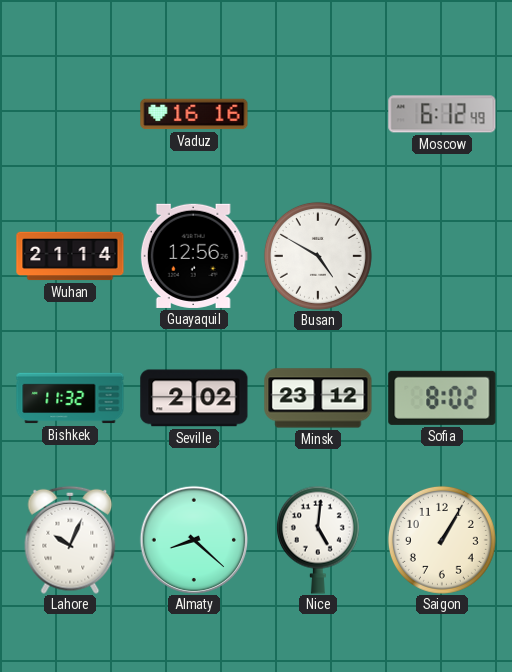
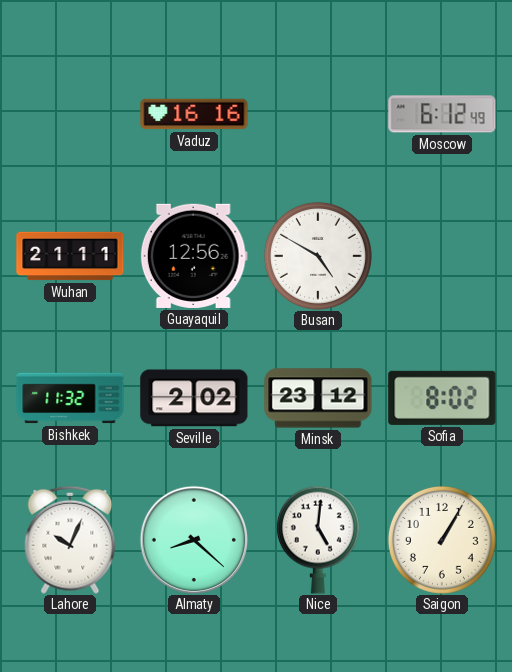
Wuhan: 21:14 -> 21:11 (70, 256)
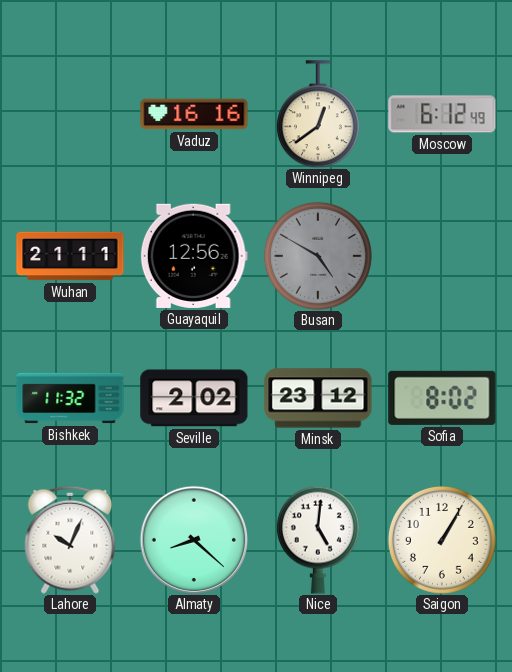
Winnipeg: none -> 12:39 (318, 114)
Busan dial: white -> grey (318, 256)
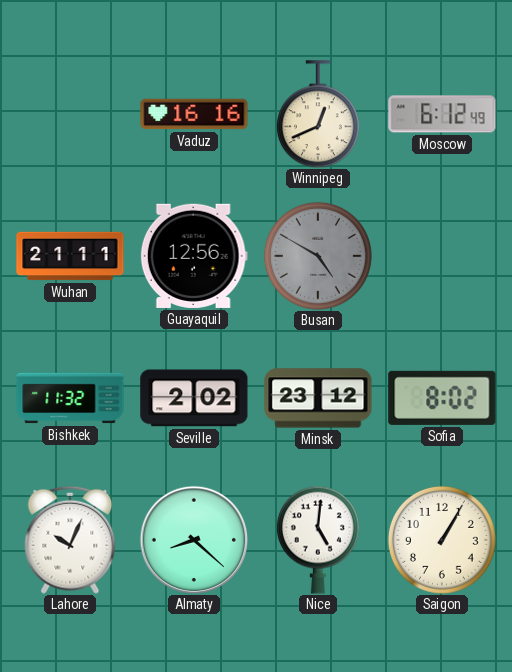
Winnipeg: 12:39 -> 12:41 (318, 114)
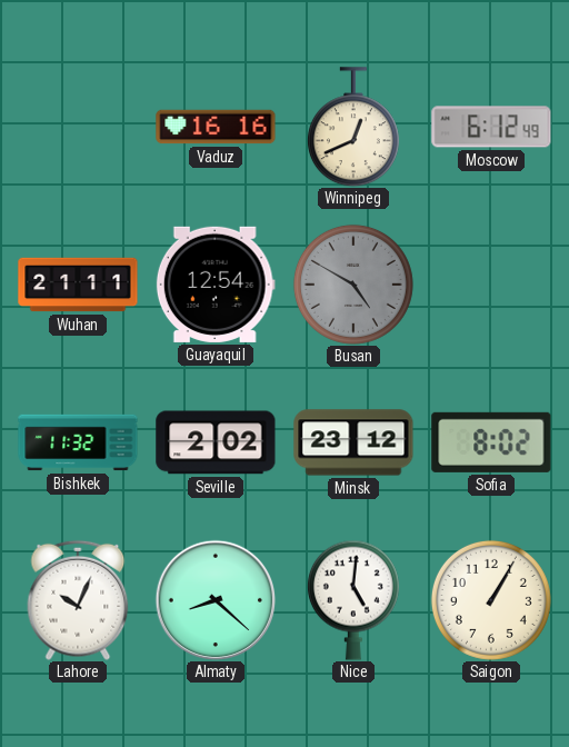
Guayaquil: 12:56 -> 12:54 (216, 285)
